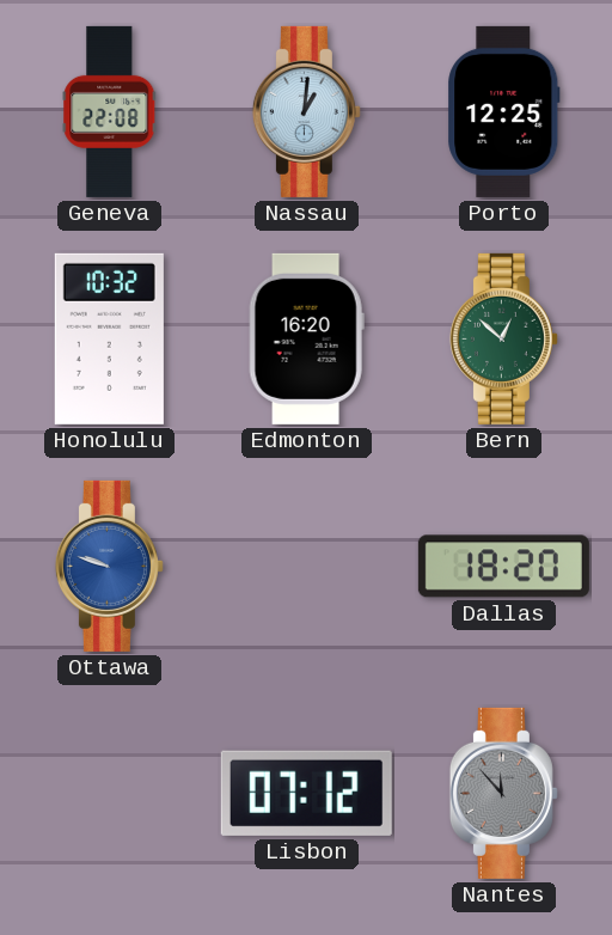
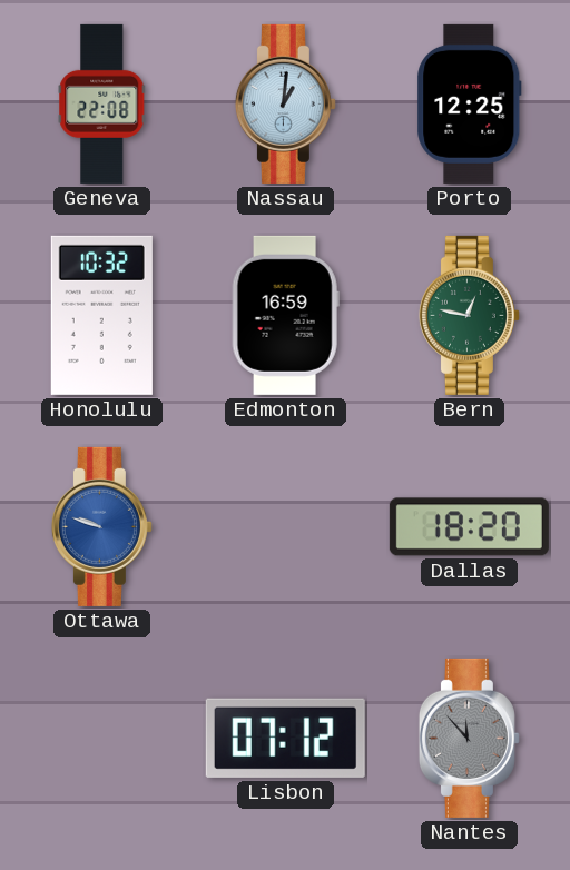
Edmonton: 16:20 -> 16:59 (285, 315)
Bern: 12:52 -> 12:47 (469, 315)
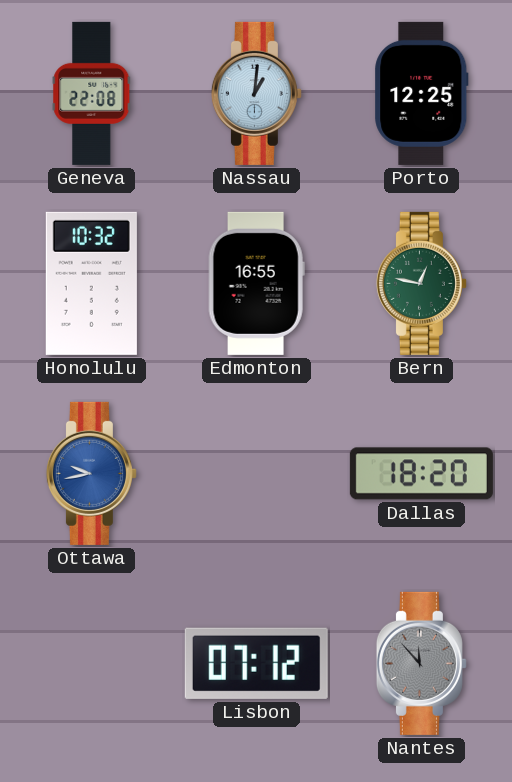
Edmonton: 16:59 -> 16:55 (256, 283)
Ottawa: 9:48 -> 9:43 (91, 473)
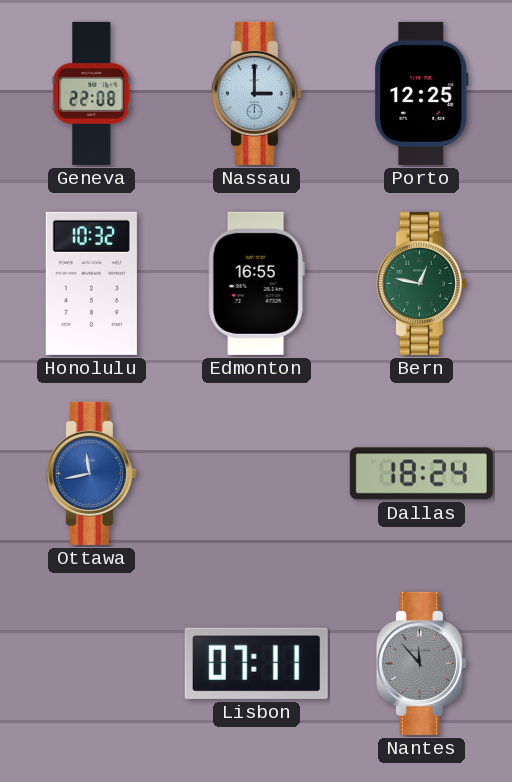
Nassau: 1:01 -> 3:00 (256, 93)
Ottawa: 9:43 -> 11:43 (91, 473)
Dallas: 18:20 -> 18:24 (421, 474)
Lisbon: 07:12 -> 07:11 (256, 663)
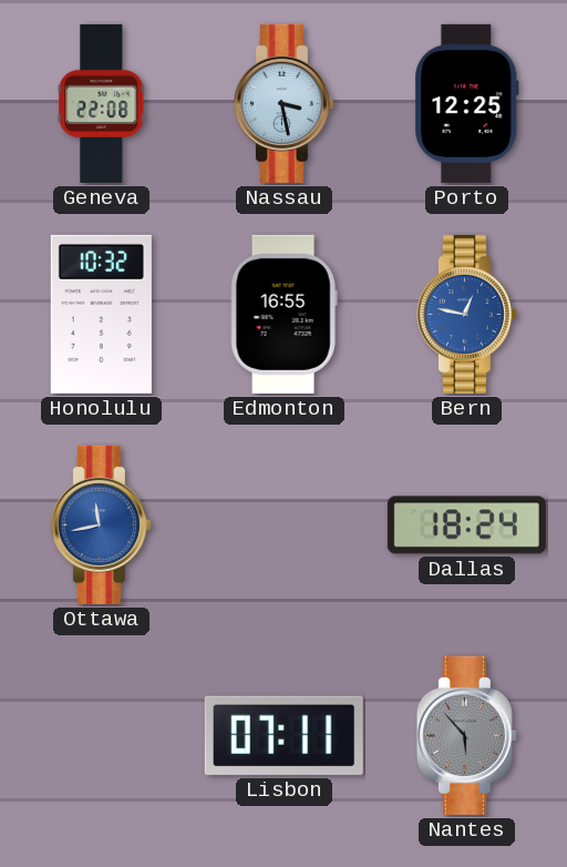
Nassau: 3:00 -> 3:28 (283, 103)
Bern dial: green -> blue (466, 314)
Nantes: 11:53 -> 5:53 (466, 735)
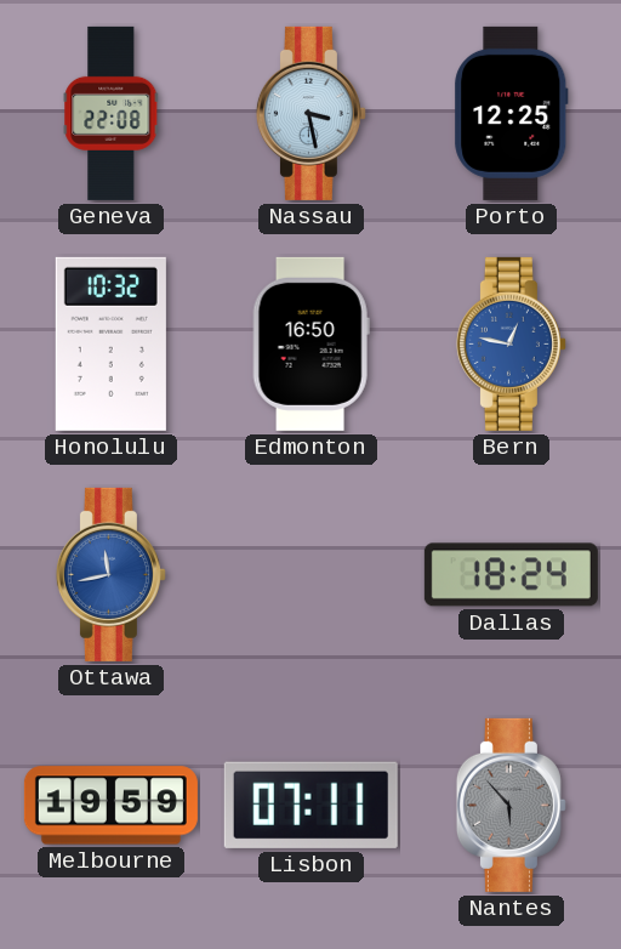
Edmonton: 16:55 -> 16:50 (310, 343)
Melbourne: none -> 19:59 (110, 806)
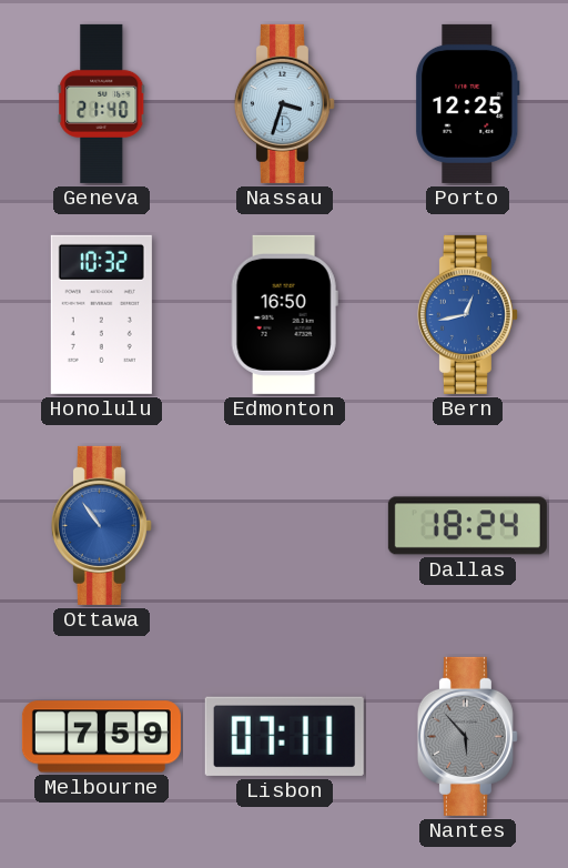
Geneva: 22:08 -> 21:40 (102, 103)
Nassau: 3:28 -> 3:33 (284, 103)
Bern: 12:47 -> 12:43 (467, 314)
Ottawa: 11:43 -> 10:54 (101, 525)
Melbourne: 19:59 -> 7:59 (101, 737)
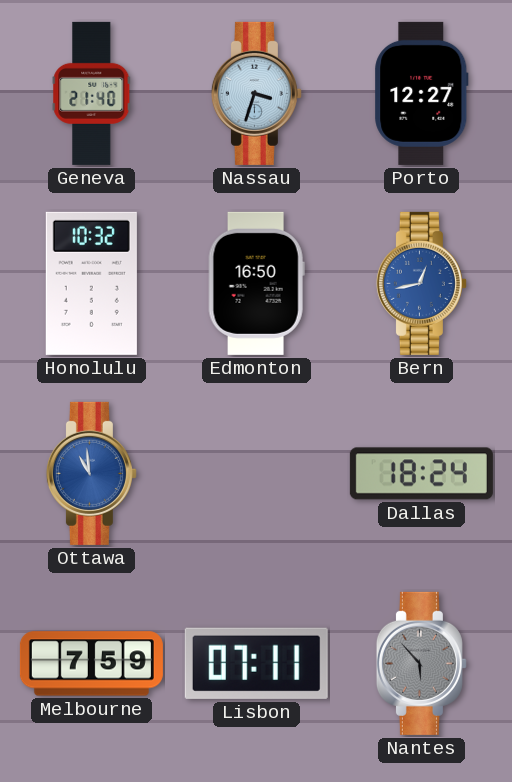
Porto: 12:25 -> 12:27 (422, 93)
Ottawa: 10:54 -> 10:59 (91, 473)
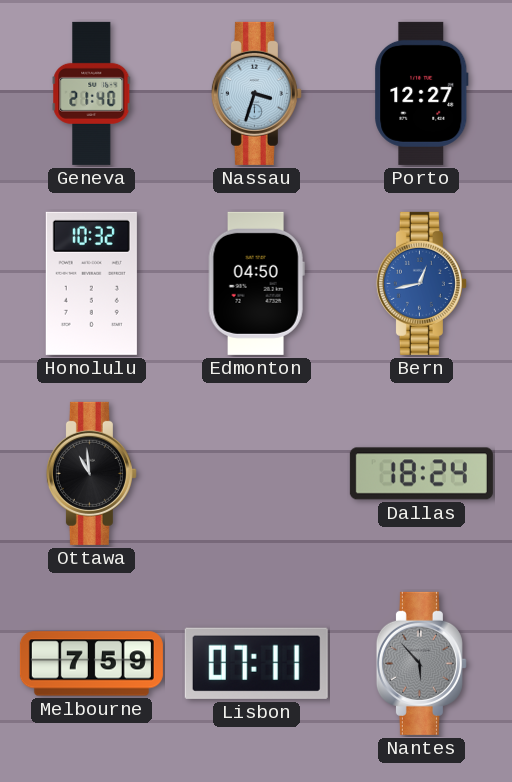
Edmonton: 16:50 -> 04:50 (256, 283)
Ottawa dial: blue -> black (91, 473)
